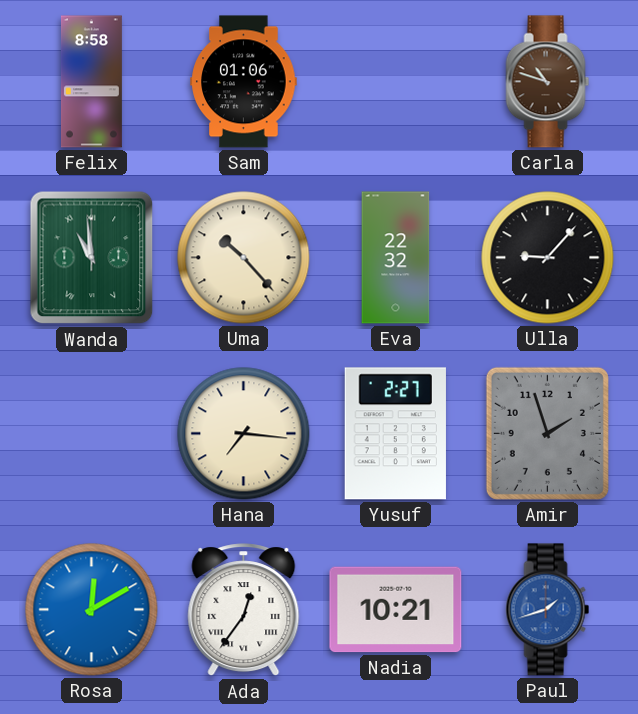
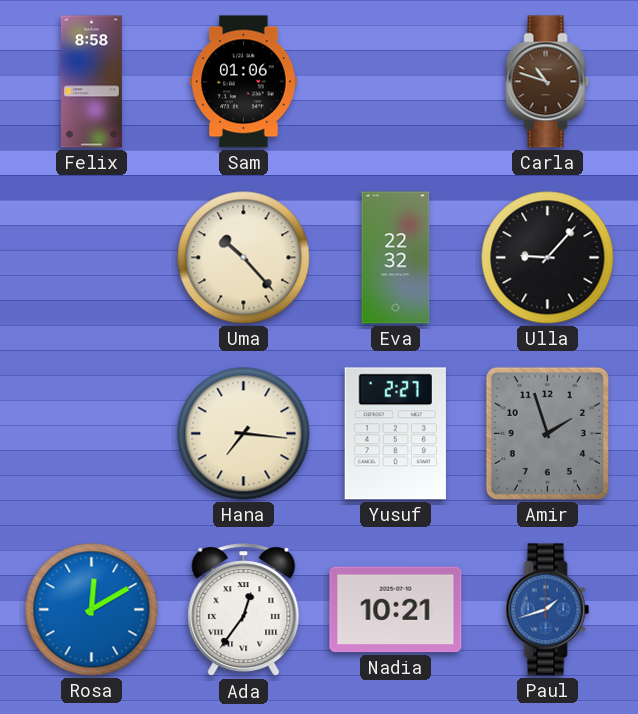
Wanda: 10:59 -> none (92, 258)
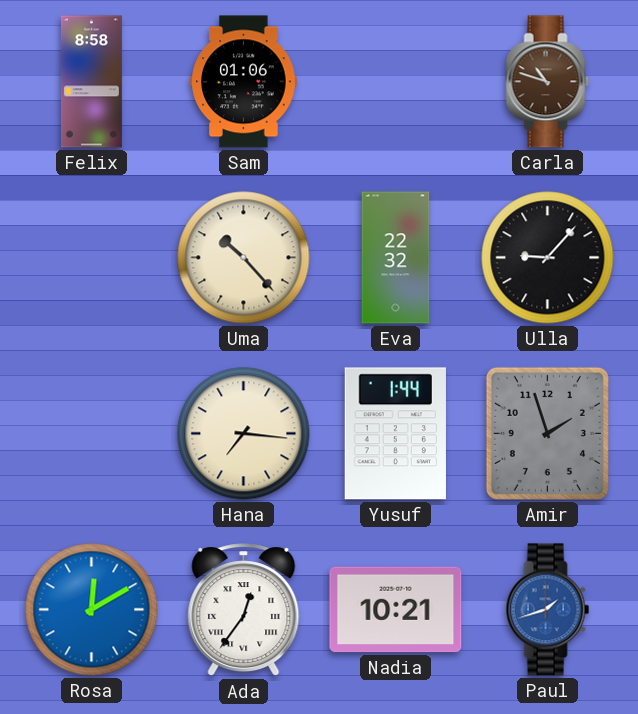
Yusuf: 2:27 -> 1:44 (395, 434)
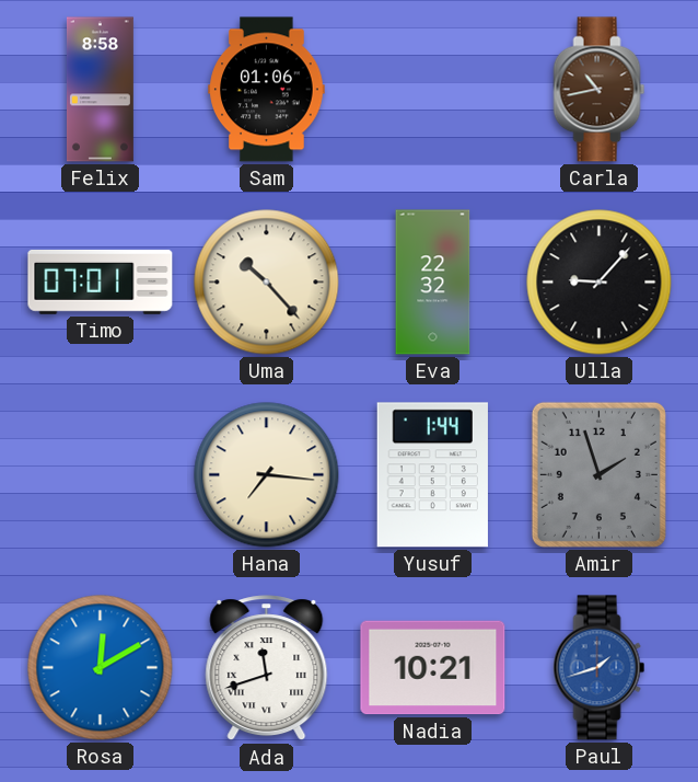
Carla: 10:48 -> 10:43 (600, 90)
Timo: none -> 07:01 (101, 281)
Ada: 12:36 -> 11:42 (267, 668)
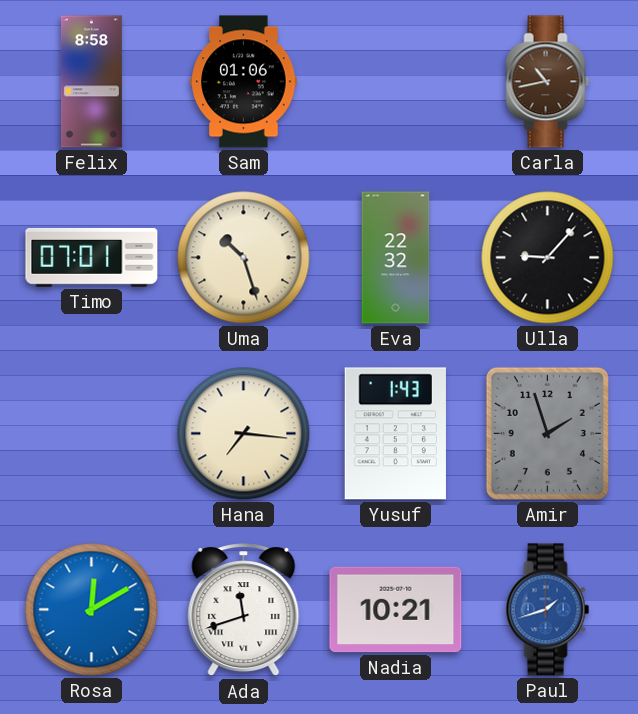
Uma: 10:23 -> 10:27 (244, 258)
Yusuf: 1:44 -> 1:43 (395, 434)
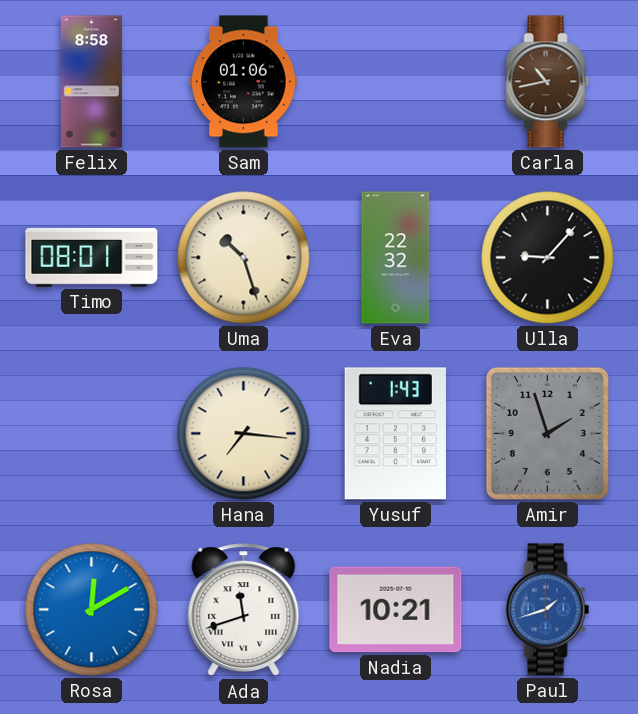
Timo: 07:01 -> 08:01 (92, 257)
